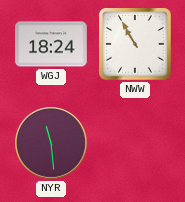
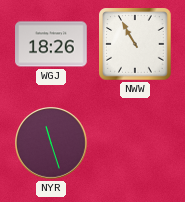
WGJ: 18:24 -> 18:26 (51, 44)
NYR: 11:29 -> 11:27 (52, 144)
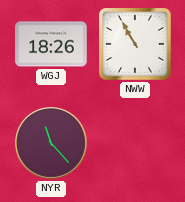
NYR: 11:27 -> 11:23 (52, 144)
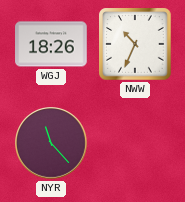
NWW: 10:55 -> 10:34 (135, 44)
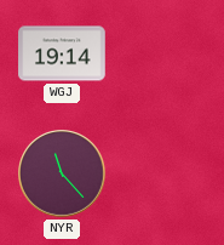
WGJ: 18:26 -> 19:14 (62, 53)
NWW: 10:34 -> none (135, 44)
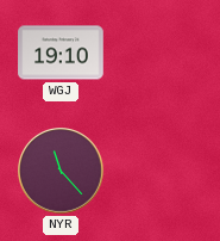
WGJ: 19:14 -> 19:10 (61, 52)
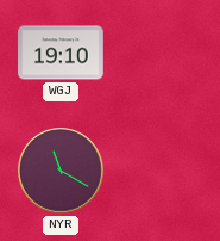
NYR: 11:23 -> 11:20 (62, 172)
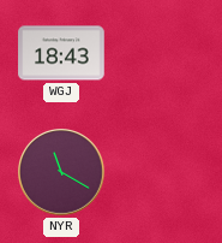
WGJ: 19:10 -> 18:43 (61, 53)
